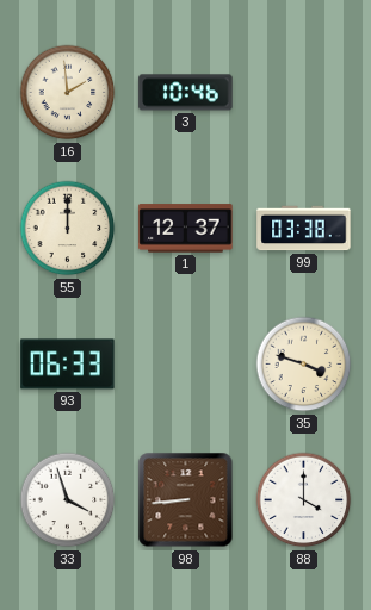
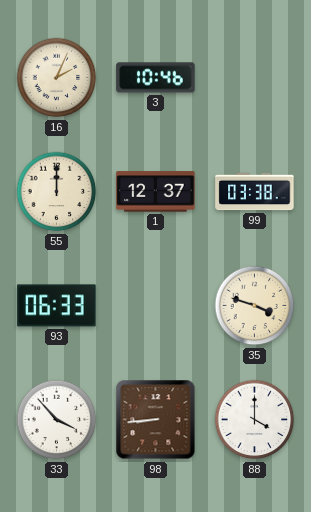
16: 1:59 -> 2:04 (57, 78)
33: 3:57 -> 3:53 (57, 420)
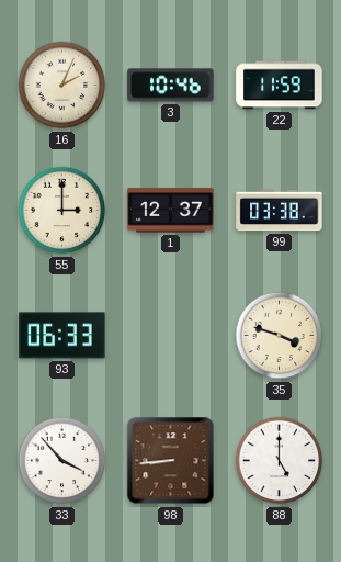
22: none -> 11:59 (280, 86)
55: 12:00 -> 3:00 (62, 211)
88: 4:00 -> 5:00 (280, 461)
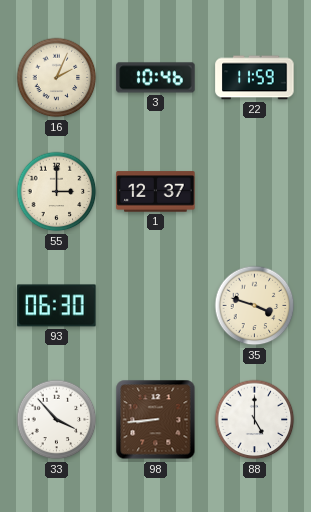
99: 03:38 -> none (280, 211)
93: 06:33 -> 06:30 (57, 306)
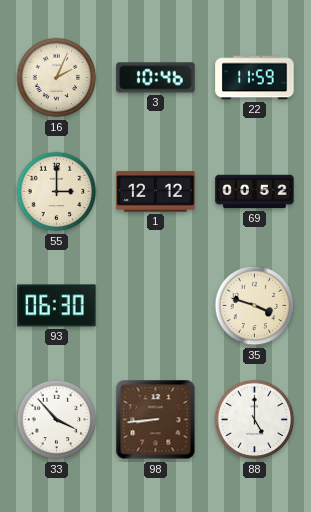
1: 12:37 -> 12:12 (156, 192)
69: none -> 00:52 (255, 192)
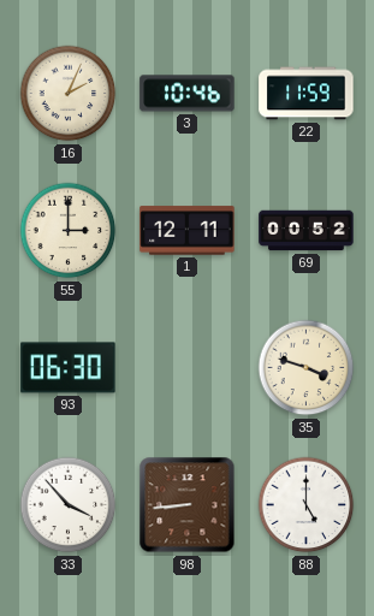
1: 12:12 -> 12:11 (188, 231)
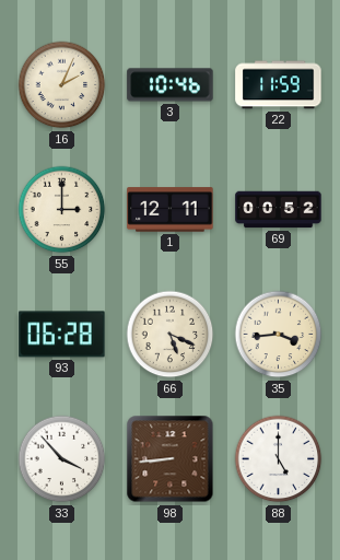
93: 06:30 -> 06:28 (62, 335)
66: none -> 5:19 (171, 335)
35: 3:48 -> 3:44 (279, 335)
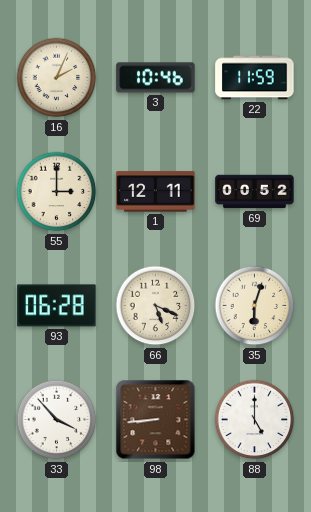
35: 3:44 -> 6:03 (255, 306)
